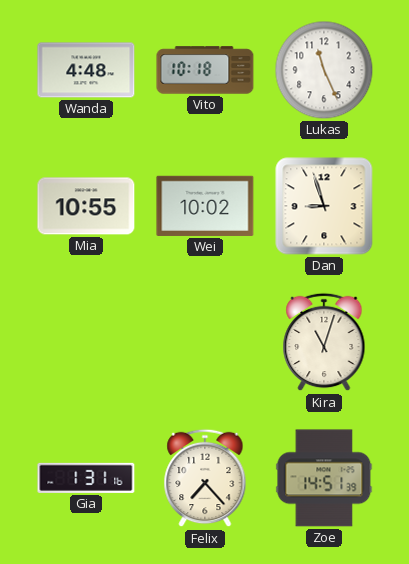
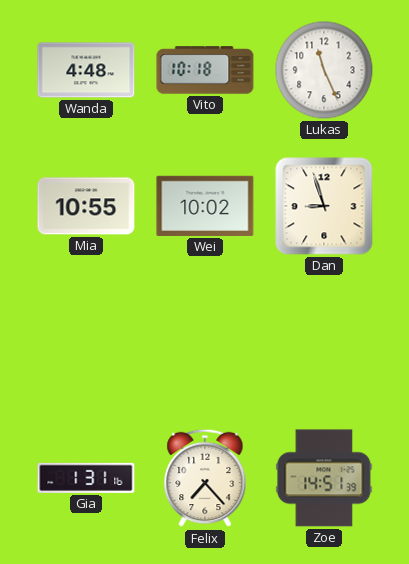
Kira: 11:03 -> none (324, 342)
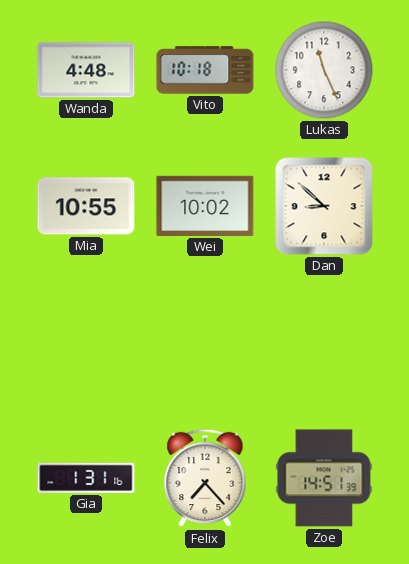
Dan: 8:57 -> 8:52 (324, 206)
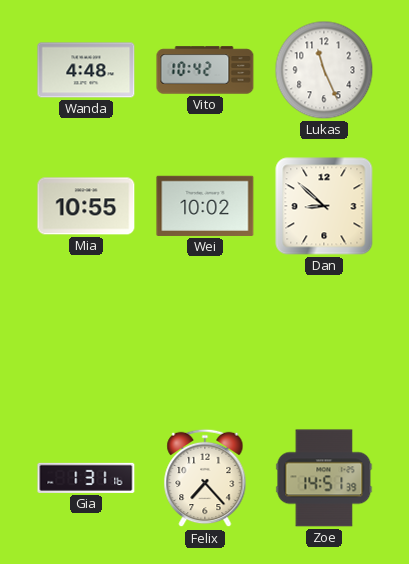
Vito: 10:18 -> 10:42 (205, 70)
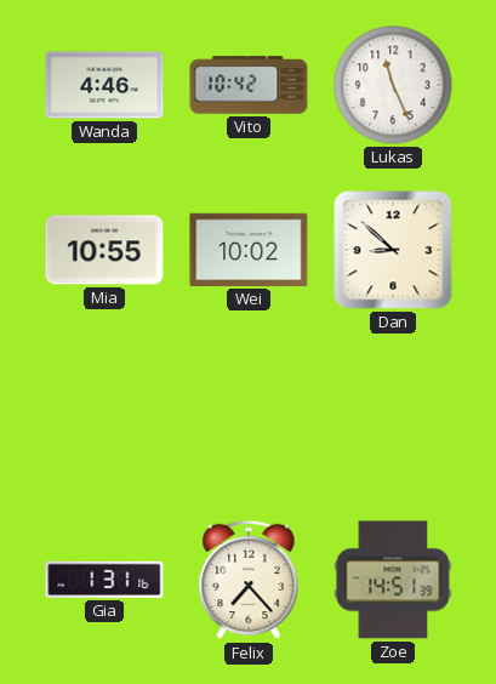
Wanda: 4:48 -> 4:46 (104, 85)
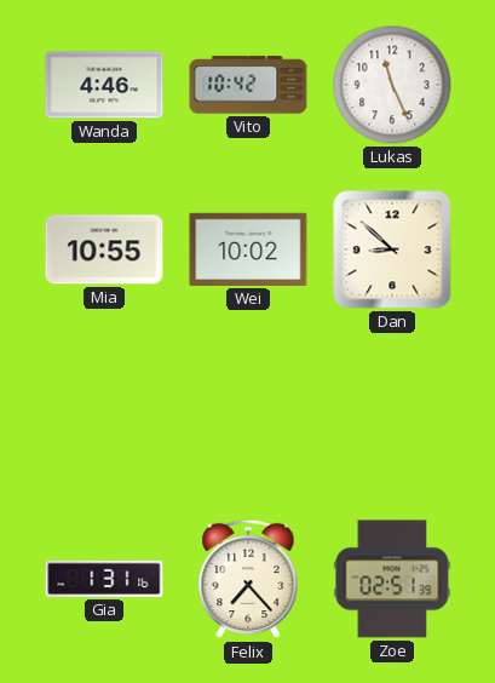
Zoe: 14:51 -> 02:51 (392, 579)
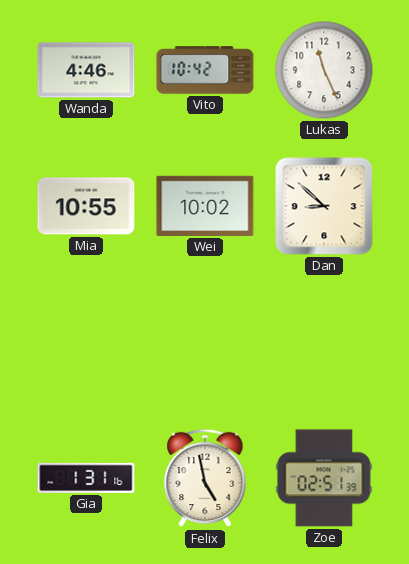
Felix: 7:23 -> 4:58 (205, 478)
